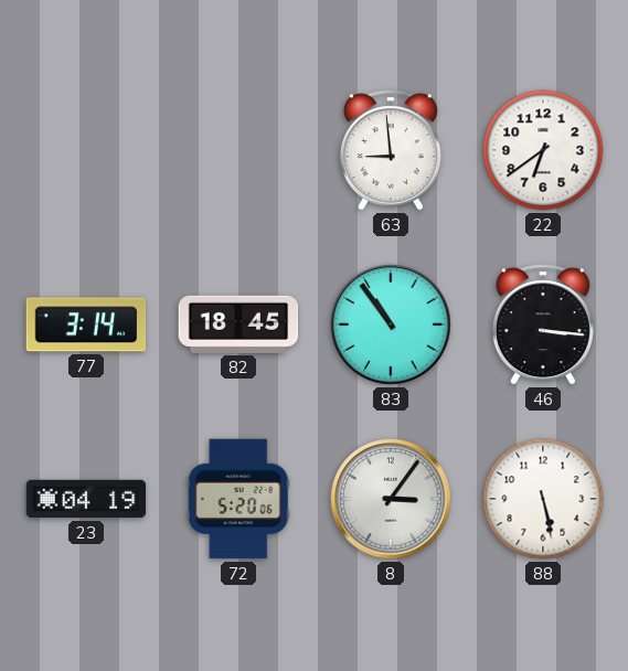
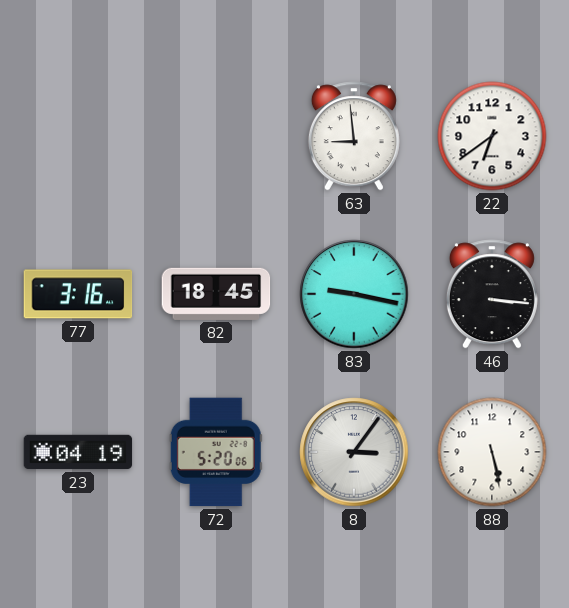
77: 3:14 -> 3:16 (78, 294)
83: 10:54 -> 9:17 (354, 294)
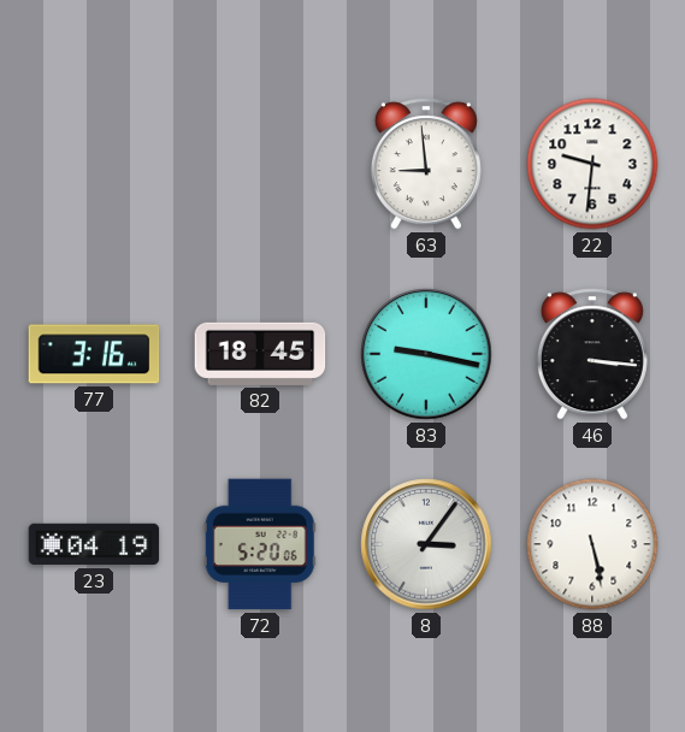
22: 6:39 -> 9:31 (592, 164)
